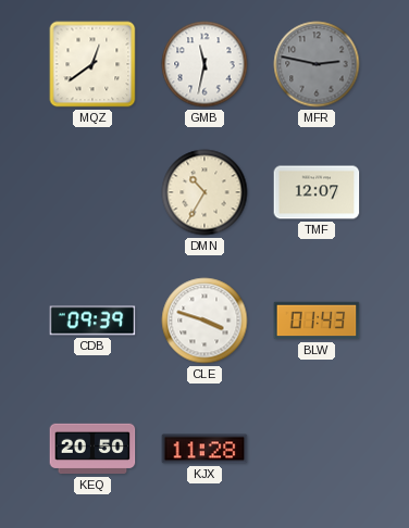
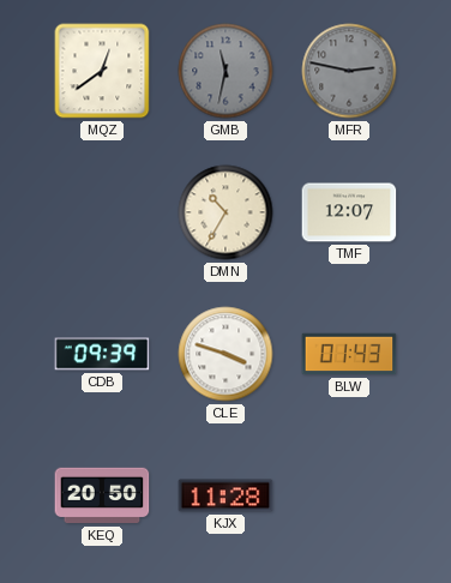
GMB dial: white -> grey (225, 71)
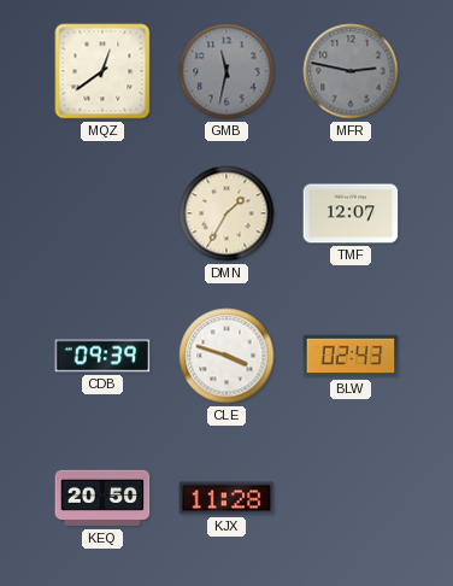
DMN: 10:35 -> 1:35 (226, 213)
BLW: 01:43 -> 02:43 (351, 356)
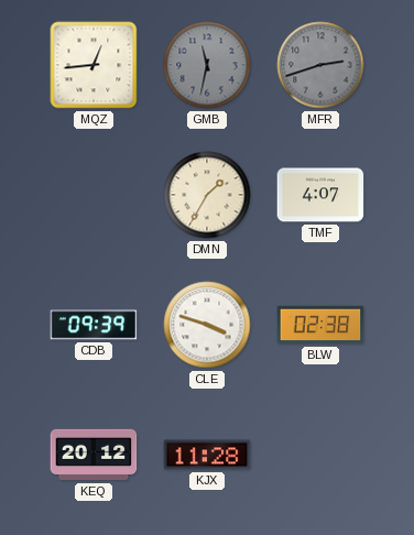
MQZ: 12:39 -> 12:44 (94, 65)
MFR: 2:47 -> 2:42 (320, 65)
TMF: 12:07 -> 4:07 (320, 195)
BLW: 02:43 -> 02:38 (320, 325)
KEQ: 20:50 -> 20:12 (94, 455)
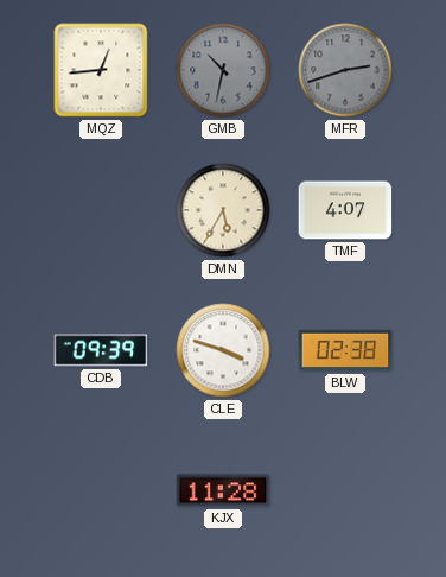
GMB: 11:32 -> 10:32 (223, 70)
DMN: 1:35 -> 5:35 (223, 210)
KEQ: 20:12 -> none (94, 455)
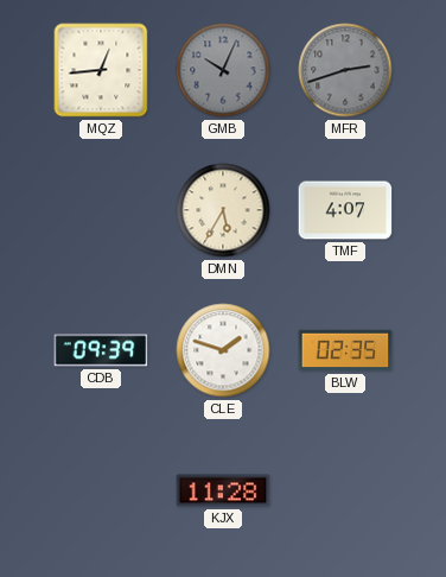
GMB: 10:32 -> 10:04 (223, 70)
CLE: 3:48 -> 1:48 (223, 350)
BLW: 02:38 -> 02:35 (345, 350)
